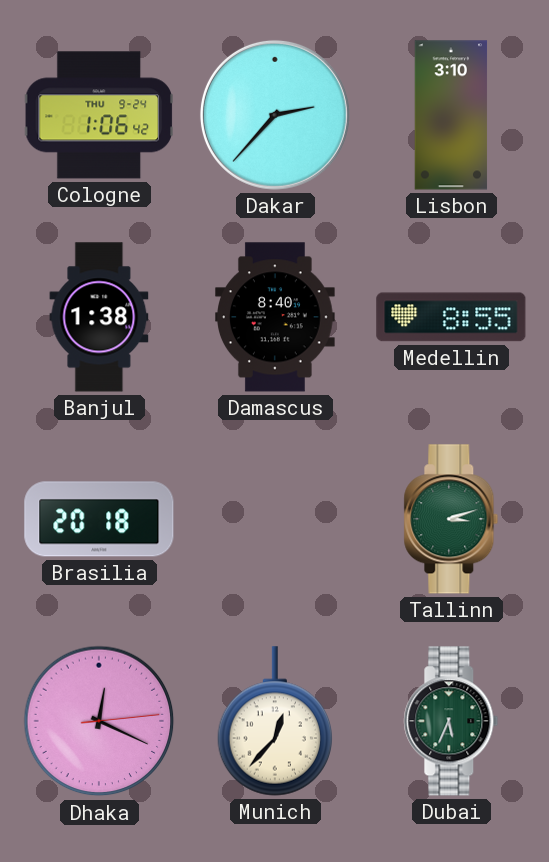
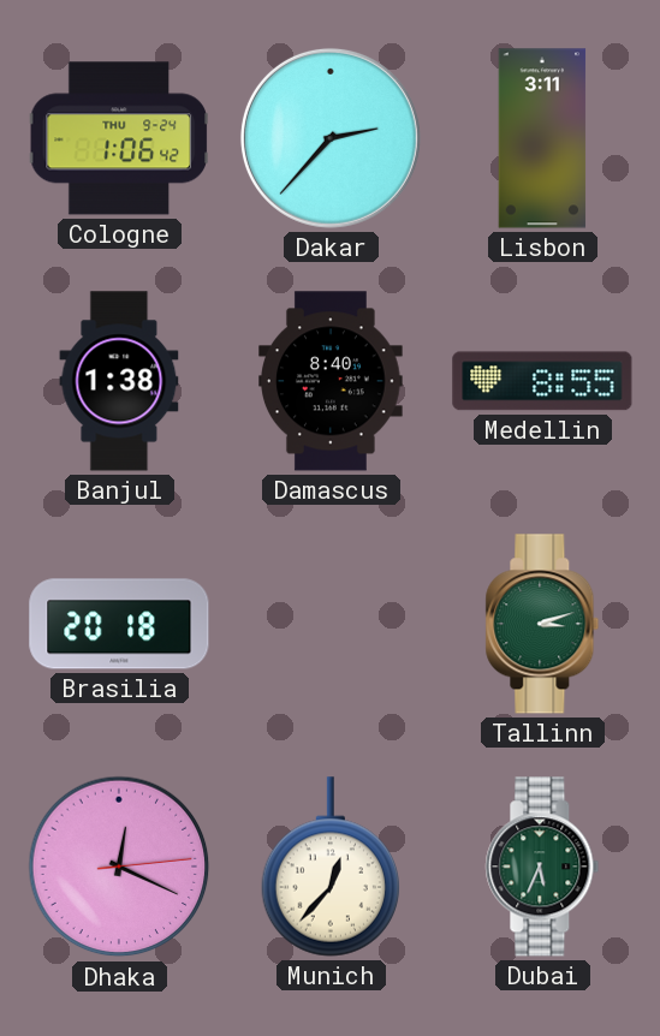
Lisbon: 3:10 -> 3:11 (542, 138)
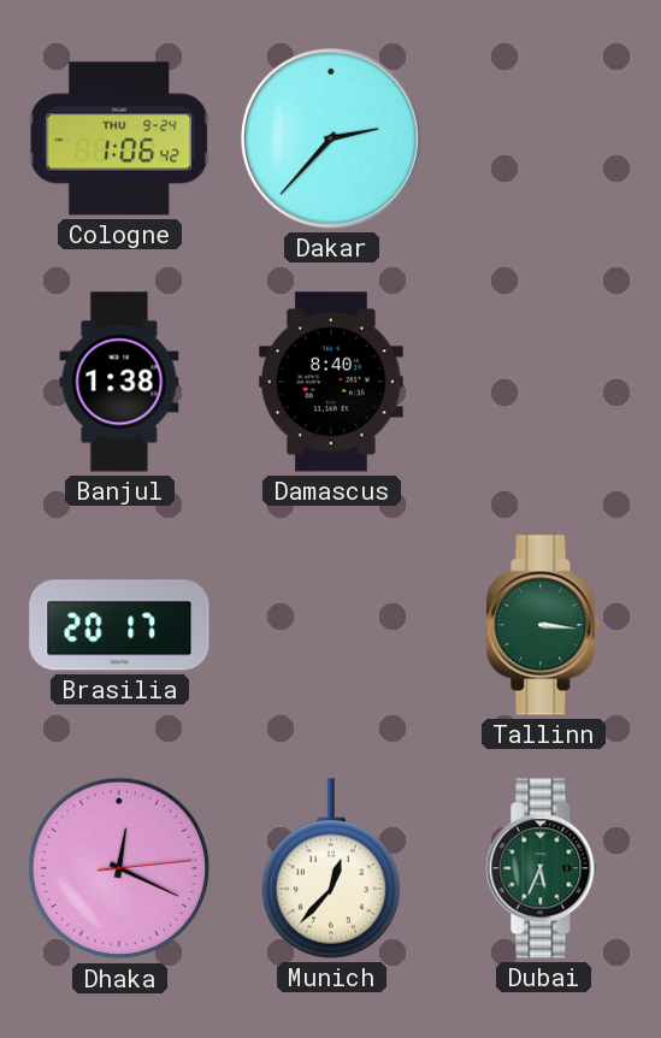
Lisbon: 3:11 -> none (542, 138)
Medellin: 8:55 -> none (542, 381)
Brasilia: 20:18 -> 20:17 (119, 625)
Tallinn: 3:12 -> 3:16 (543, 625)
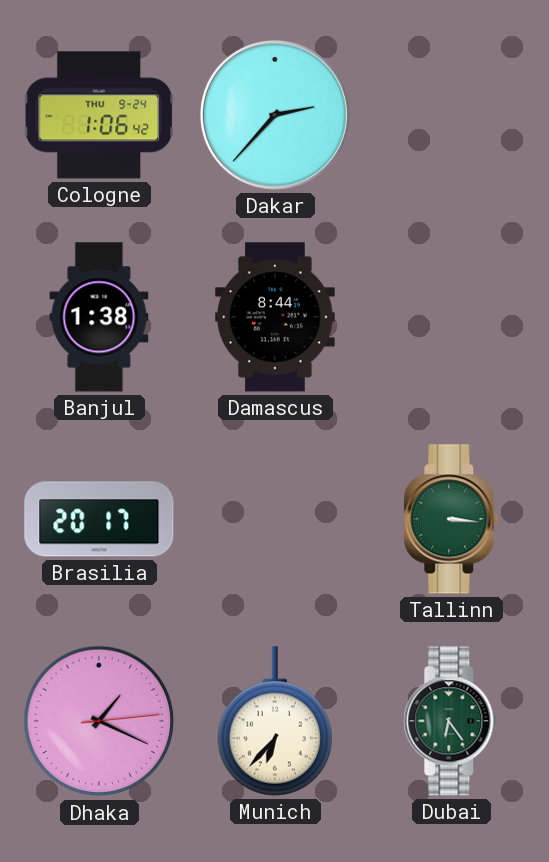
Damascus: 8:40 -> 8:44 (276, 317)
Dhaka: 12:19 -> 1:19 (99, 721)
Munich: 12:37 -> 6:37 (275, 721)
Dubai: 5:34 -> 6:24 (451, 721)
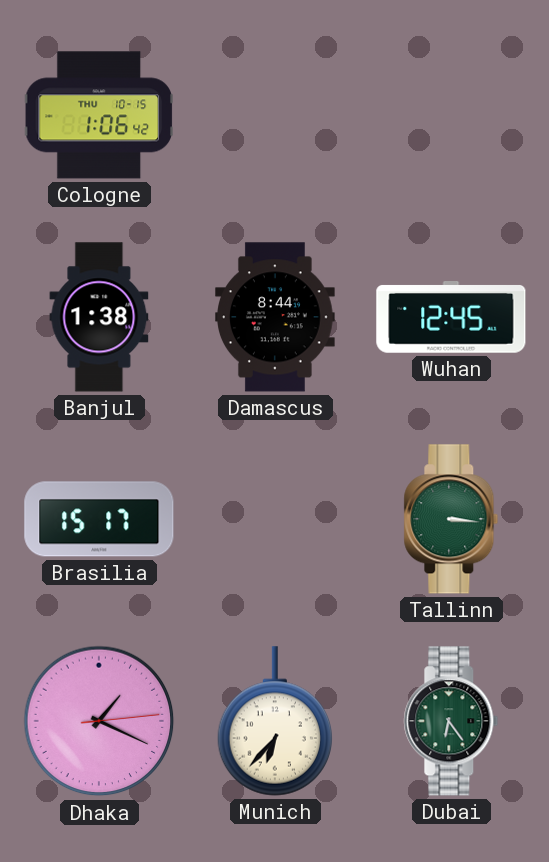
Cologne date: THU 9-24 -> THU 10-15 (98, 115)
Dakar: 2:37 -> none (275, 115)
Wuhan: none -> 12:45 (451, 318)
Brasilia: 20:17 -> 15:17 (99, 519)
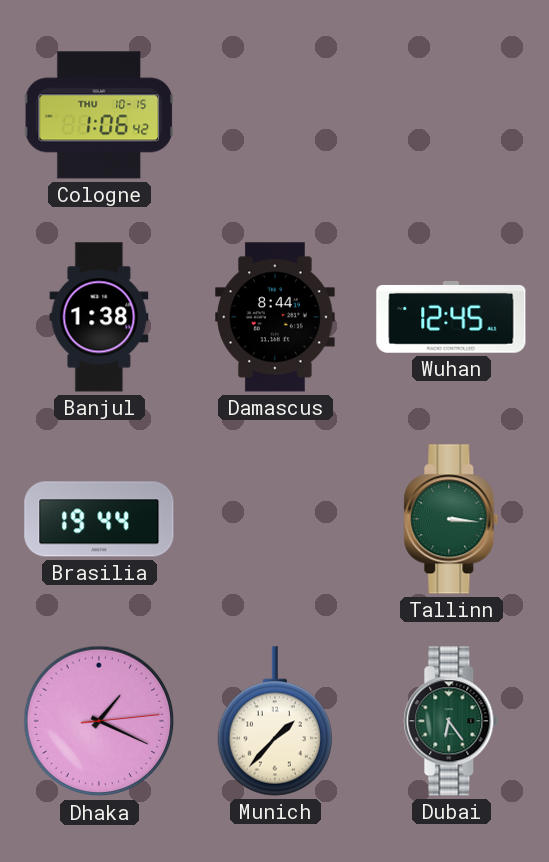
Brasilia: 15:17 -> 19:44 (99, 519)
Munich: 6:37 -> 1:37 (275, 721)
